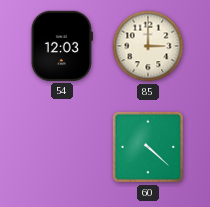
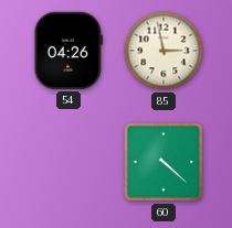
54: 12:03 -> 04:26 (68, 51)
85: 3:00 -> 2:58 (164, 51)
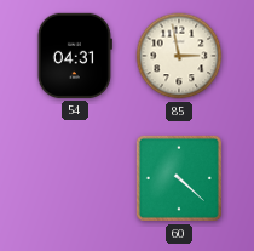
54: 04:26 -> 04:31 (75, 56)
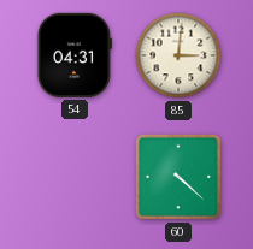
85: 2:58 -> 3:01 (178, 55)
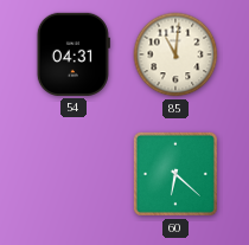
85: 3:01 -> 11:01 (175, 54)
60: 4:22 -> 6:22 (175, 174)
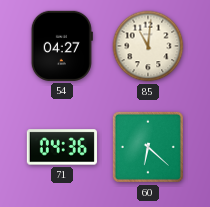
54: 04:31 -> 04:27 (62, 46)
71: none -> 04:36 (62, 147)
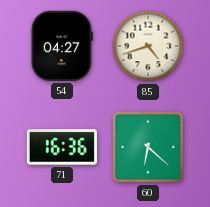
85: 11:01 -> 4:42 (148, 46)
71: 04:36 -> 16:36 (62, 147)
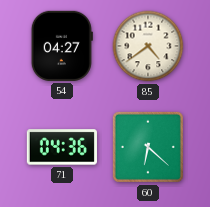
85: 4:42 -> 4:39 (148, 46)
71: 16:36 -> 04:36 (62, 147)
